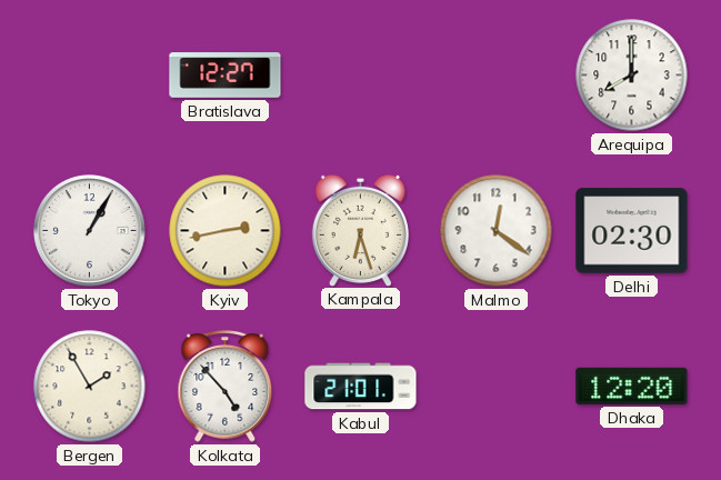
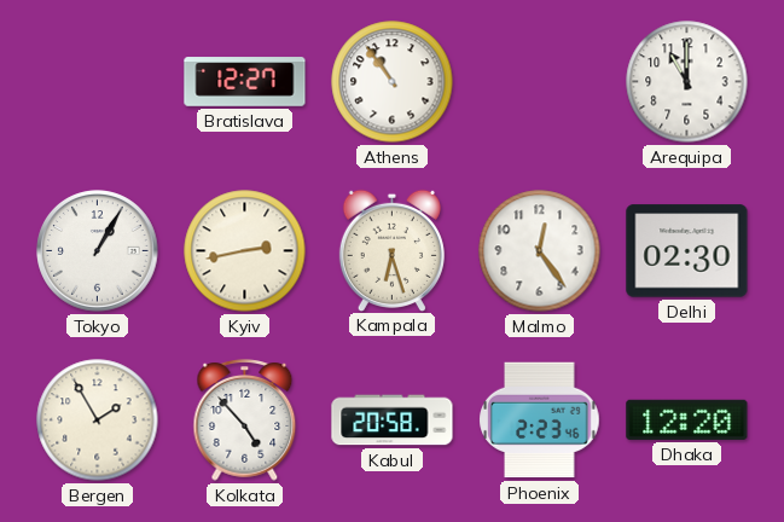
Athens: none -> 10:54 (393, 82)
Arequipa: 8:00 -> 11:00 (687, 82)
Malmo: 12:21 -> 12:24 (540, 251)
Kabul: 21:01 -> 20:58 (393, 420)
Phoenix: none -> 2:23 (540, 420)
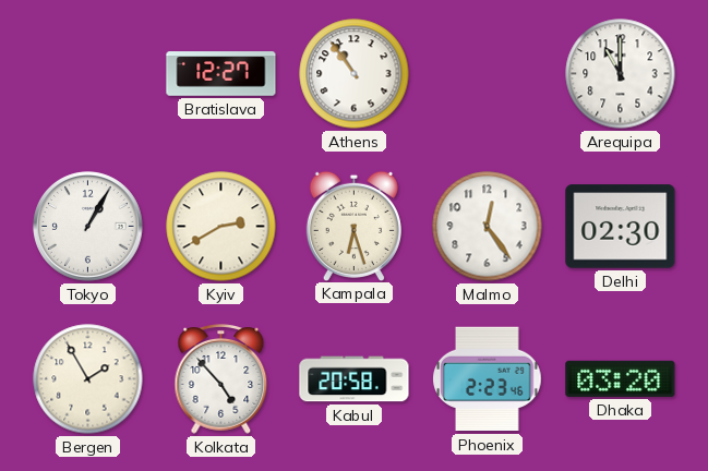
Kyiv: 2:43 -> 2:40 (221, 227)
Dhaka: 12:20 -> 03:20 (621, 378)
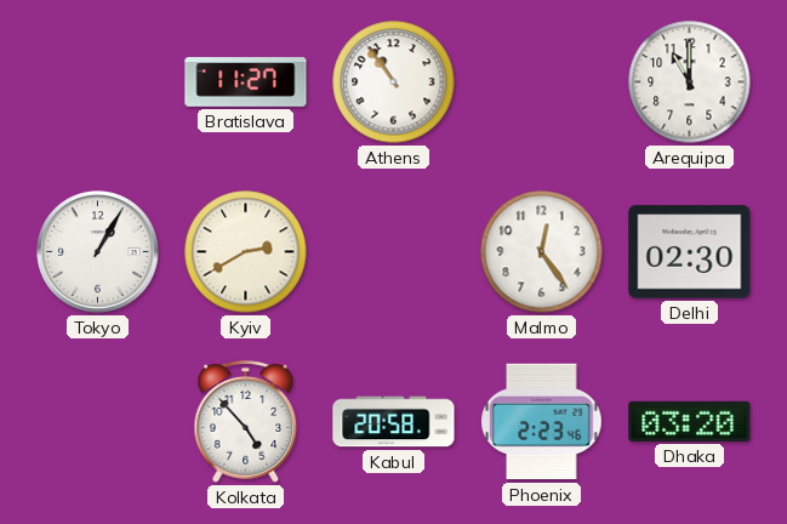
Bratislava: 12:27 -> 11:27 (246, 82)
Kampala: 6:27 -> none (353, 226)
Bergen: 1:55 -> none (88, 379)
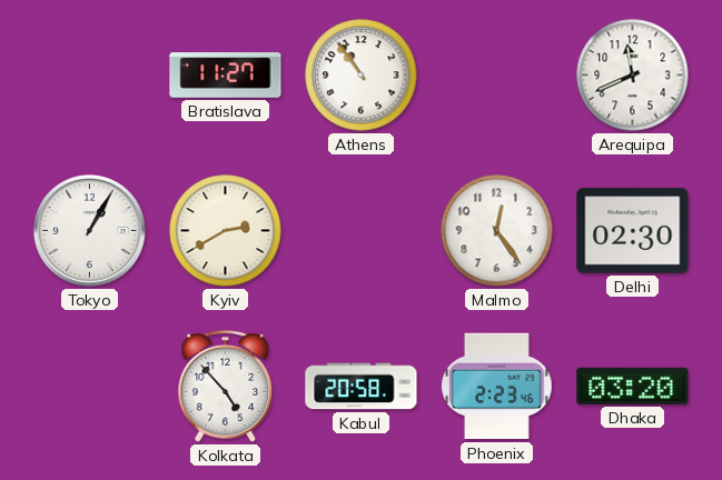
Arequipa: 11:00 -> 11:41 (633, 76)
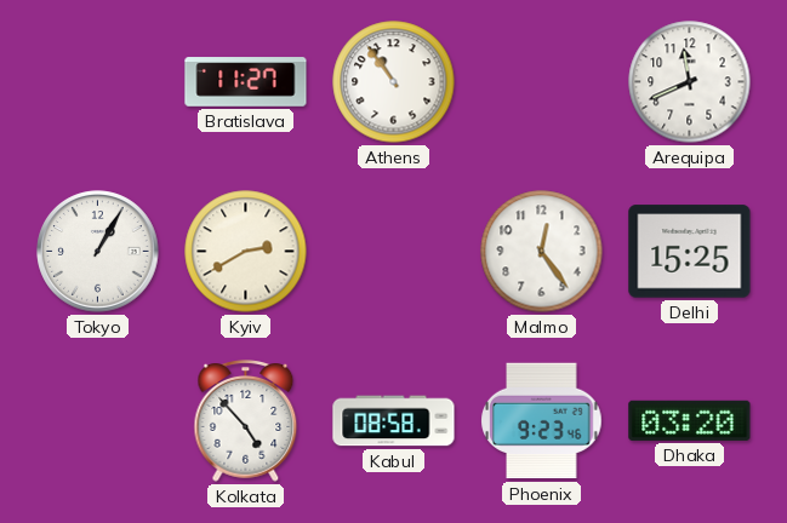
Delhi: 02:30 -> 15:25 (690, 252)
Kabul: 20:58 -> 08:58 (394, 421)
Phoenix: 2:23 -> 9:23 (542, 421)
